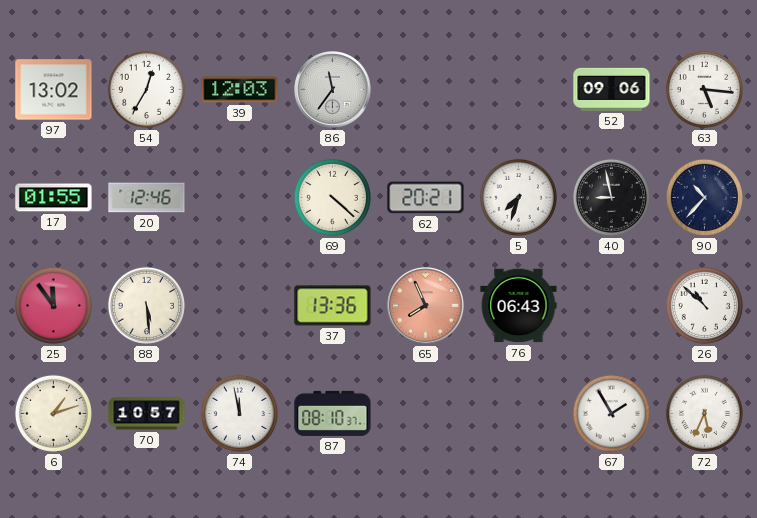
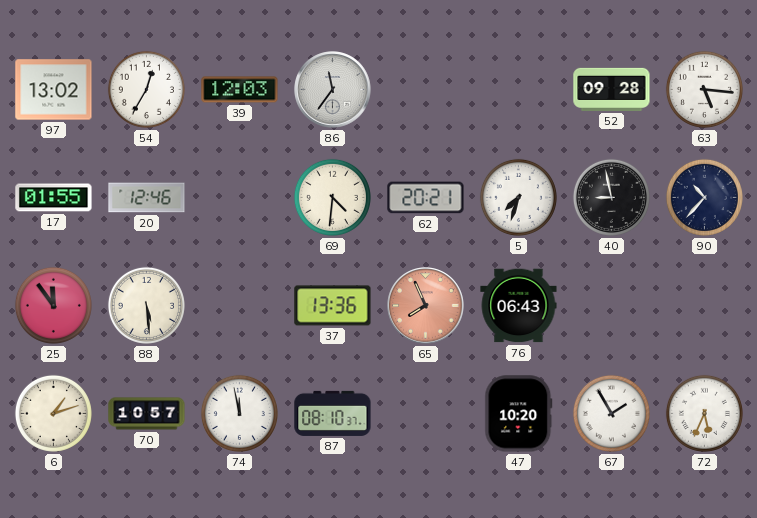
52: 09:06 -> 09:28 (612, 89)
69: 4:22 -> 4:31 (332, 197)
26: 10:52 -> none (704, 305)
47: none -> 10:20 (519, 414)
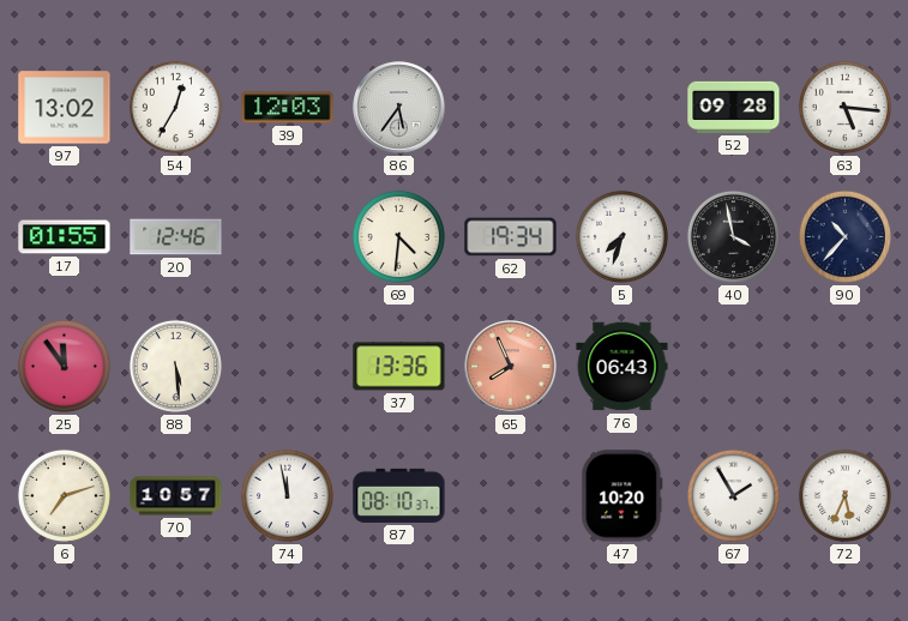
86: 11:36 -> 5:36 (399, 108)
62: 20:21 -> 19:34 (511, 237)
40: 8:58 -> 3:58 (733, 236)
6: 1:12 -> 7:12 (64, 495)
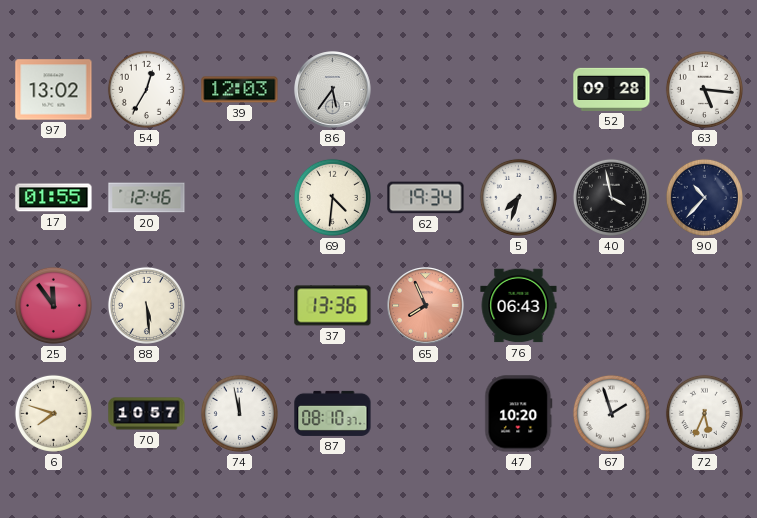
6: 7:12 -> 7:48 (53, 413)
67: 1:55 -> 1:57 (611, 413)
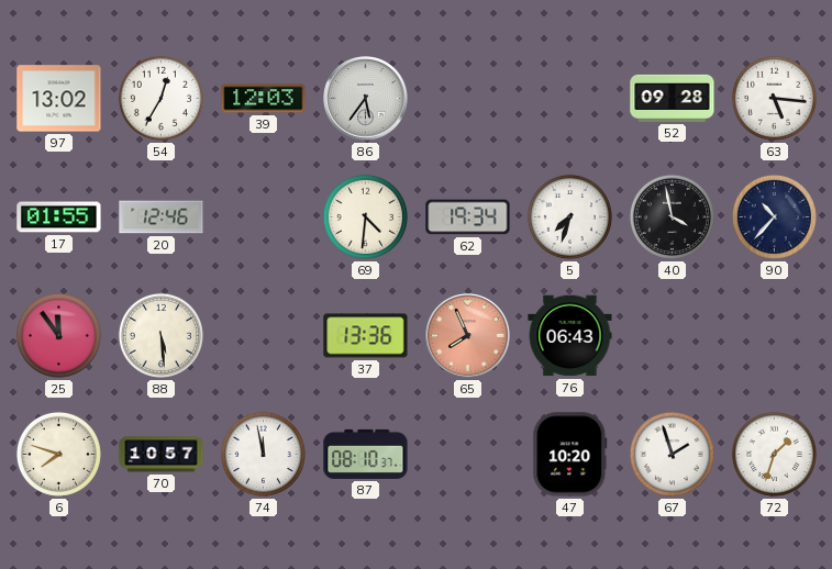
72: 5:34 -> 1:33 (774, 454)
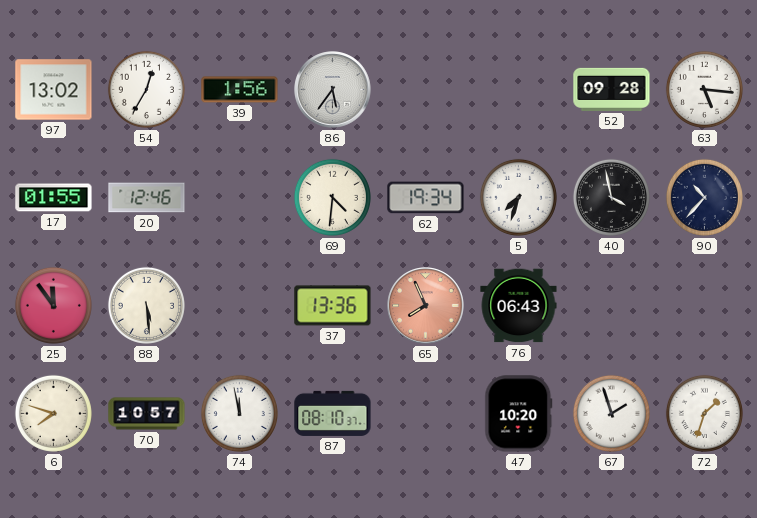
39: 12:03 -> 1:56 (240, 90)
